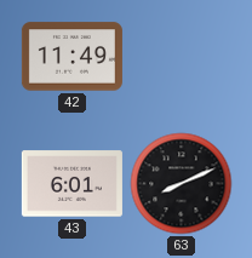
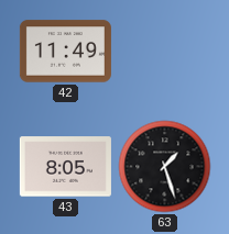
43: 6:01 -> 8:05 (65, 167)
63: 8:11 -> 1:27 (165, 167)
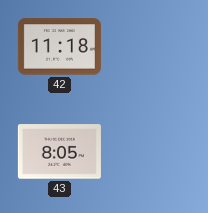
42: 11:49 -> 11:18 (59, 47)
63: 1:27 -> none (165, 167)
